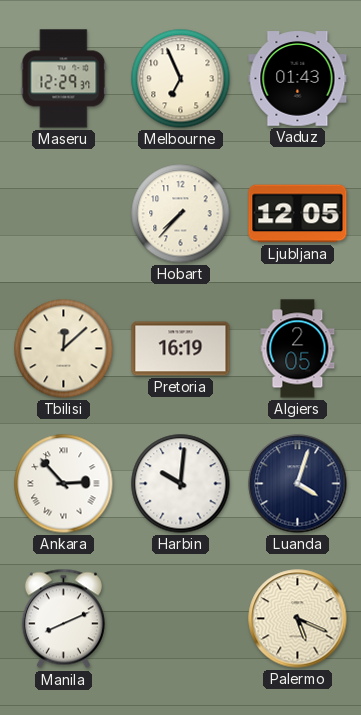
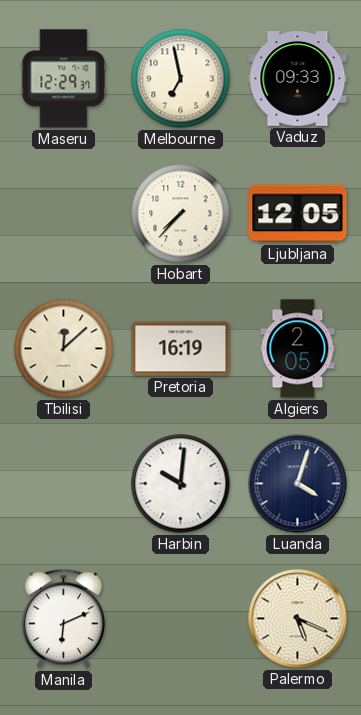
Melbourne: 6:56 -> 6:58 (181, 79)
Vaduz: 01:43 -> 09:33 (298, 79)
Ankara: 2:53 -> none (64, 484)
Manila: 8:11 -> 6:11 (63, 619)
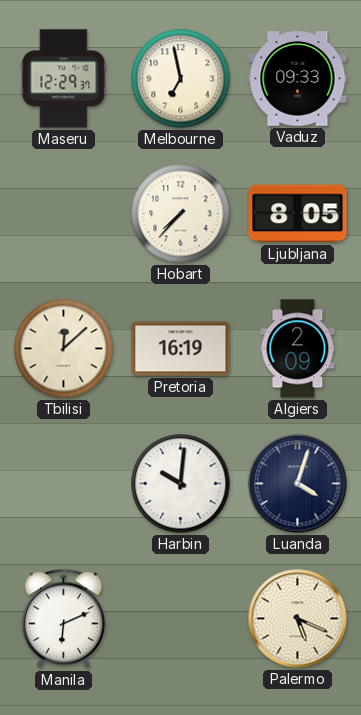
Ljubljana: 12:05 -> 8:05 (298, 214)
Algiers: 2:05 -> 2:09 (298, 349)
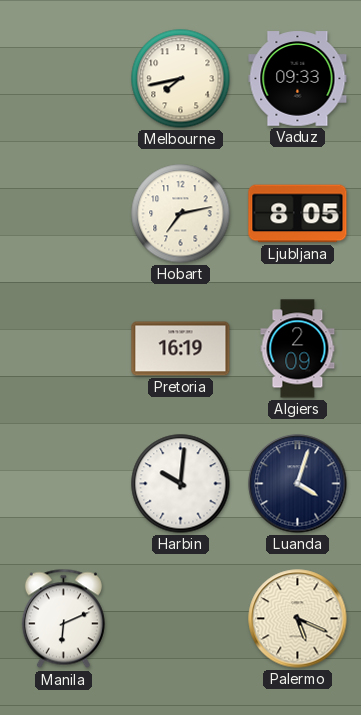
Maseru: 12:29 -> none (64, 79)
Melbourne: 6:58 -> 7:43 (181, 79)
Hobart: 7:37 -> 7:13 (181, 214)
Tbilisi: 12:08 -> none (64, 349)
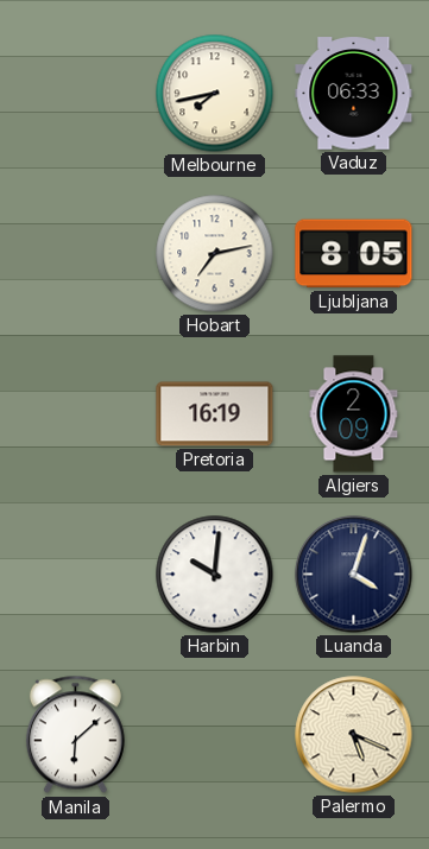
Vaduz: 09:33 -> 06:33 (354, 94)
Manila: 6:11 -> 6:08 (75, 735)
